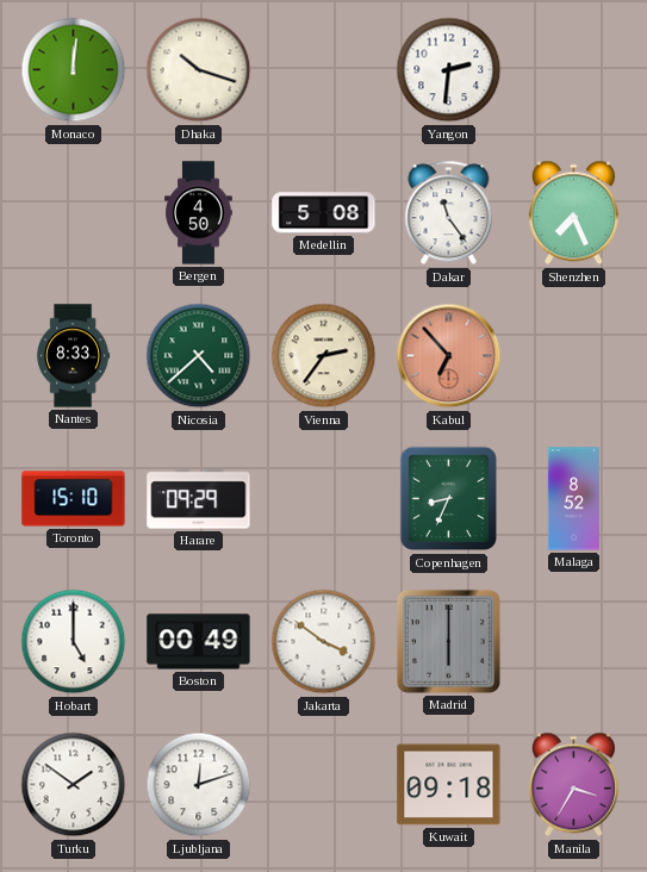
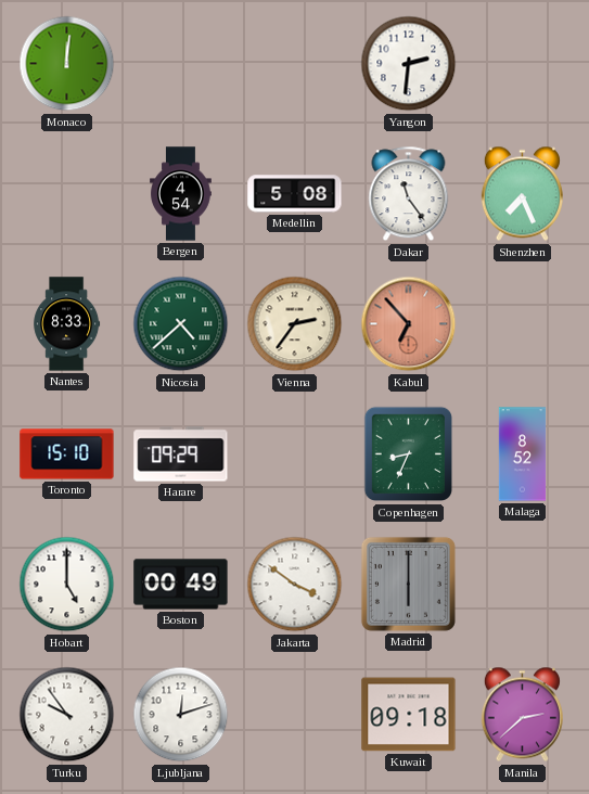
Dhaka: 10:18 -> none (199, 70)
Bergen: 4:50 -> 4:54 (181, 194)
Turku: 1:51 -> 9:54 (67, 715)
Manila: 3:35 -> 2:38 (522, 715)
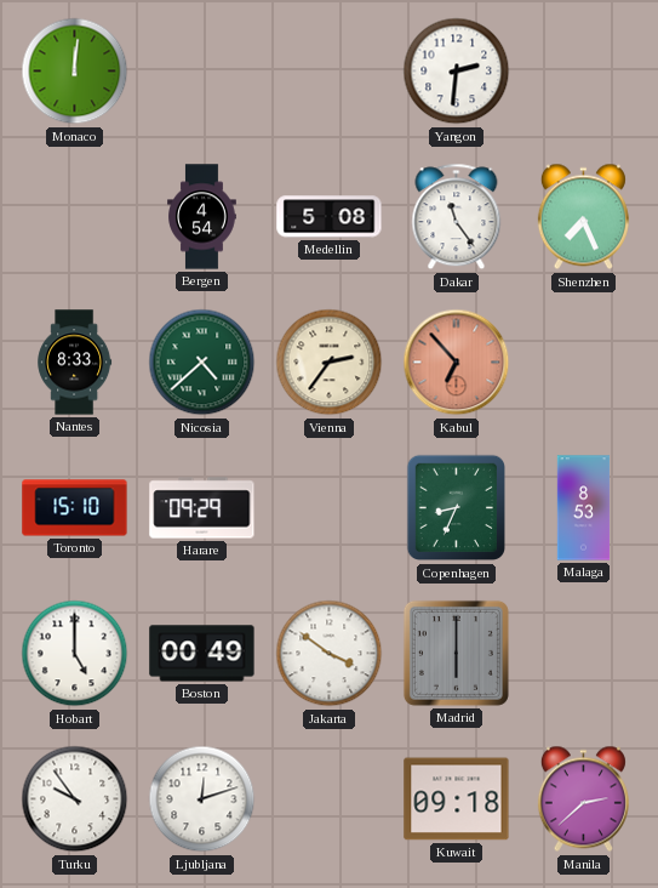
Malaga: 8:52 -> 8:53 (584, 508)
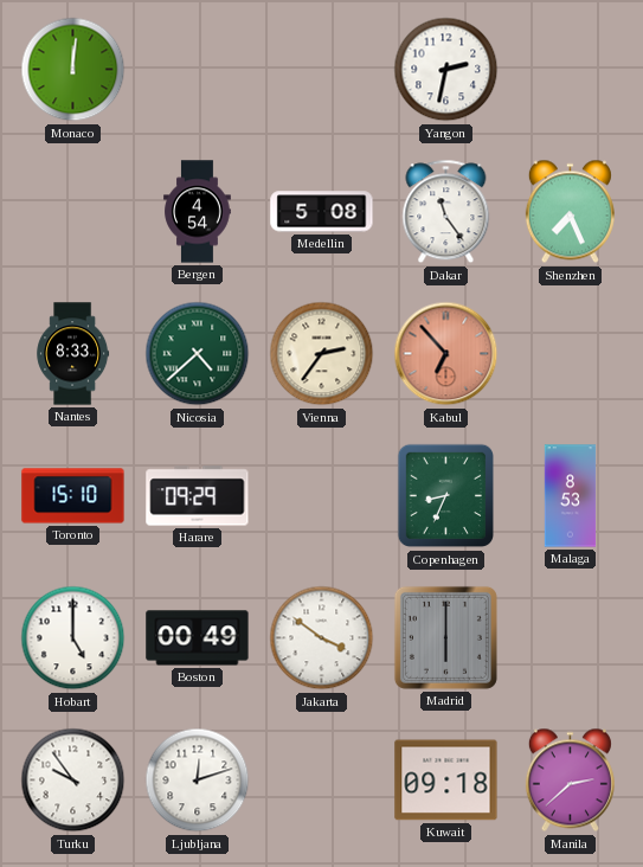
Yangon: 2:31 -> 2:32 (446, 70)
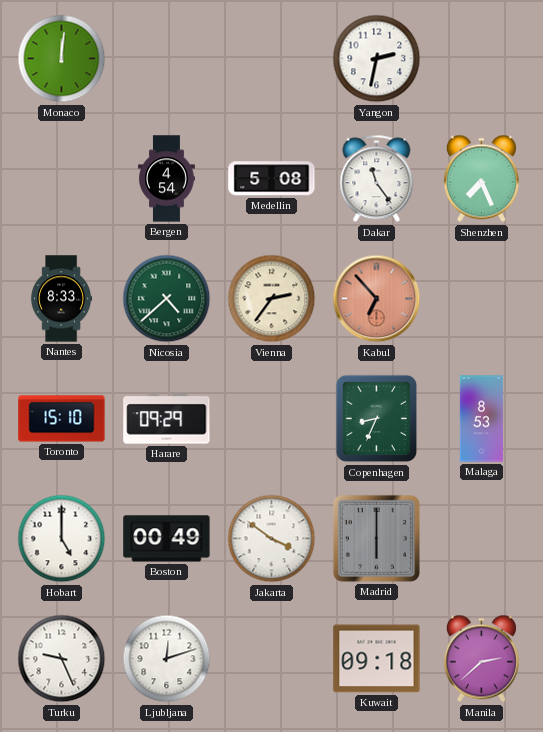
Turku: 9:54 -> 9:26 (62, 659)
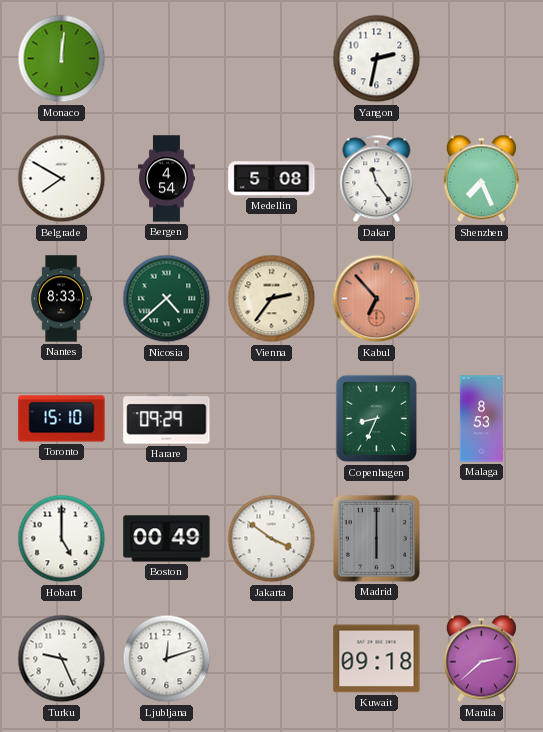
Belgrade: none -> 7:50 (62, 179)
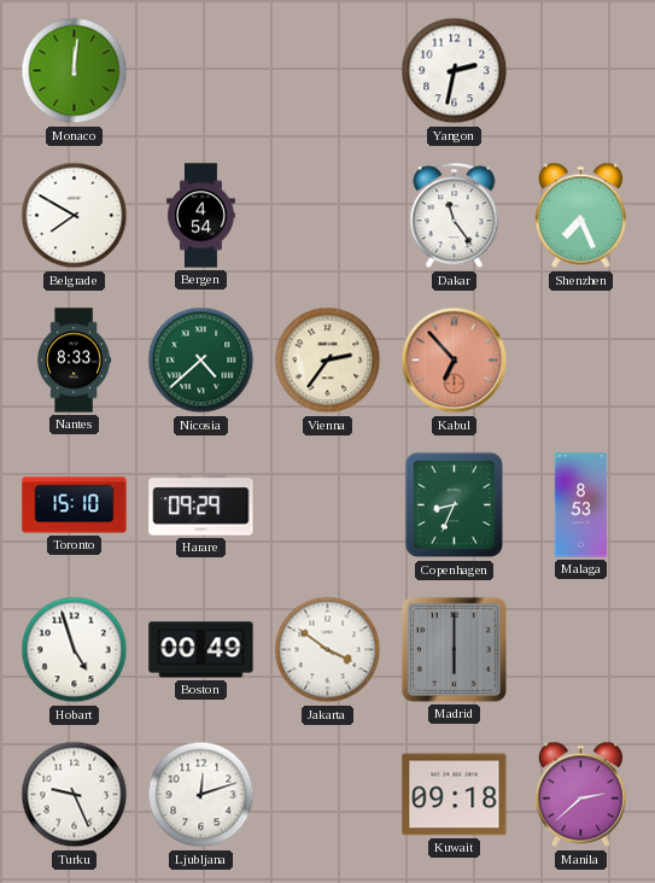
Medellin: 5:08 -> none (272, 179)
Hobart: 5:00 -> 4:57 (75, 650)
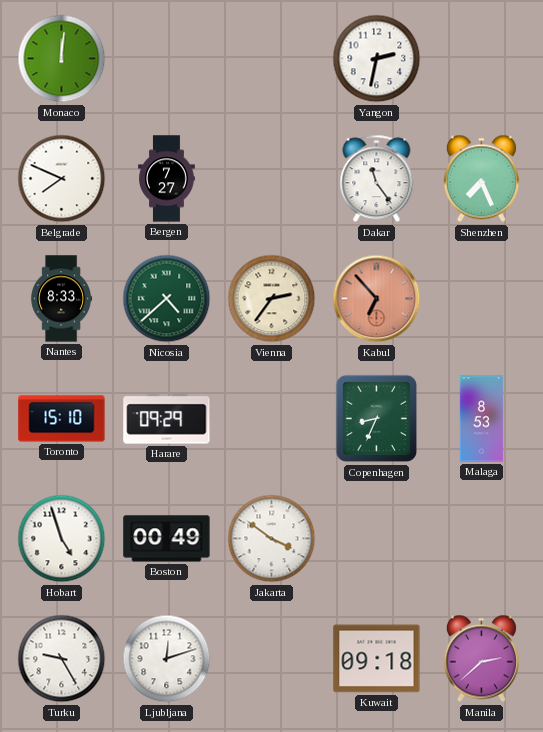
Belgrade: 7:50 -> 7:49 (62, 179)
Bergen: 4:54 -> 7:27 (167, 179)
Madrid: 6:00 -> none (454, 649)
Turku: 9:26 -> 9:25 (62, 659)
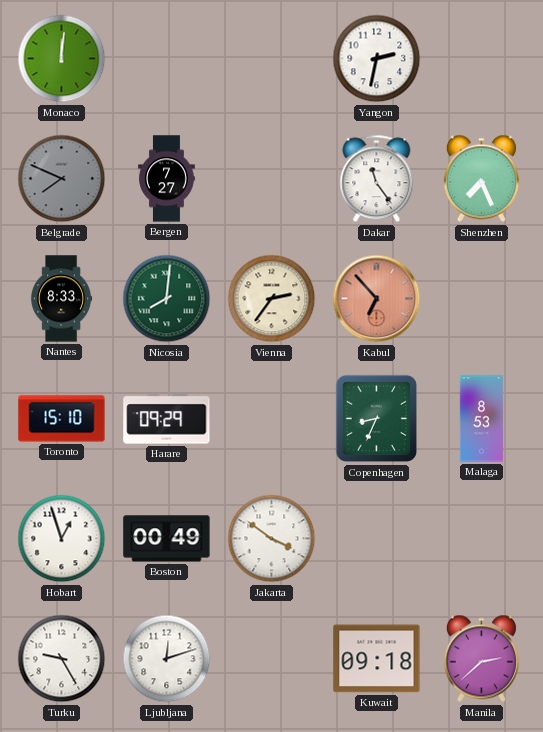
Belgrade dial: white -> grey (62, 179)
Nicosia: 4:38 -> 8:01 (167, 299)
Hobart: 4:57 -> 12:57 (62, 539)
